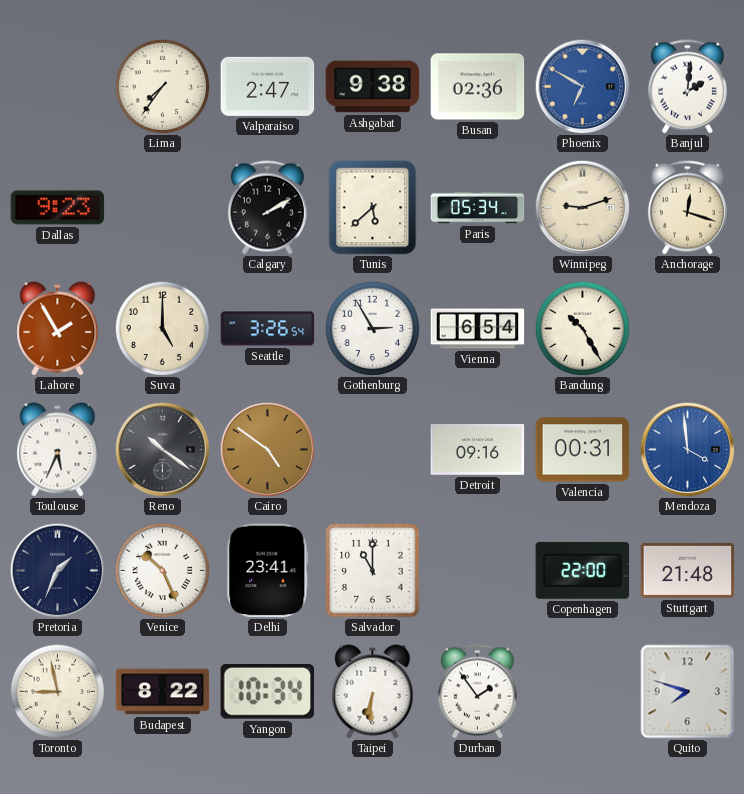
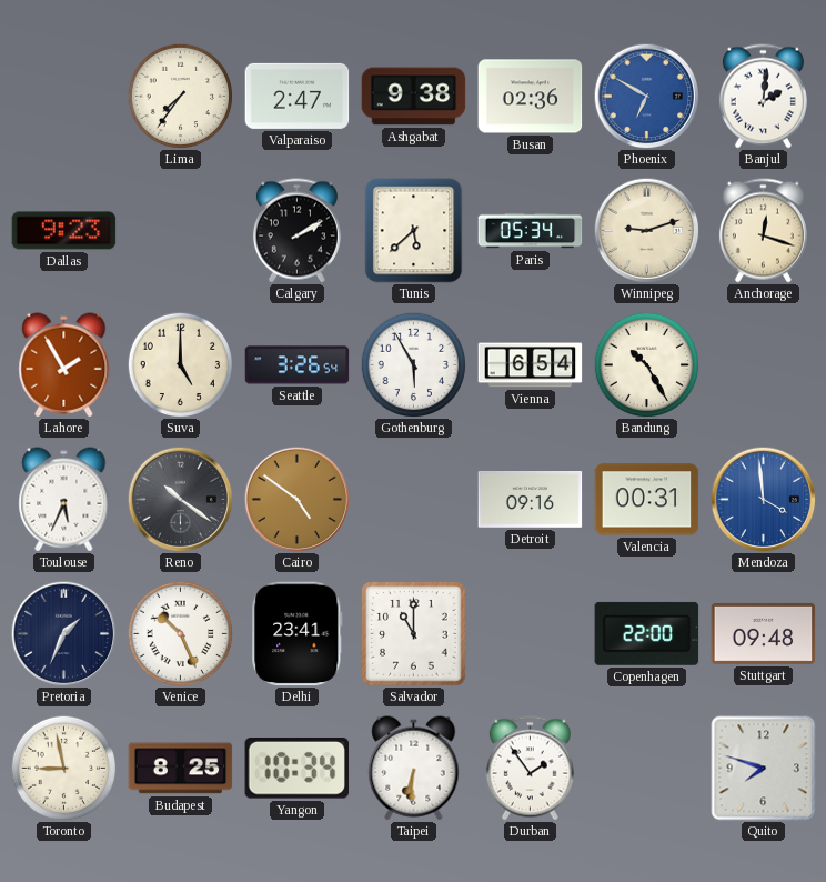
Gothenburg: 2:55 -> 5:55 (413, 364)
Stuttgart: 21:48 -> 09:48 (764, 633)
Budapest: 8:22 -> 8:25 (181, 769)
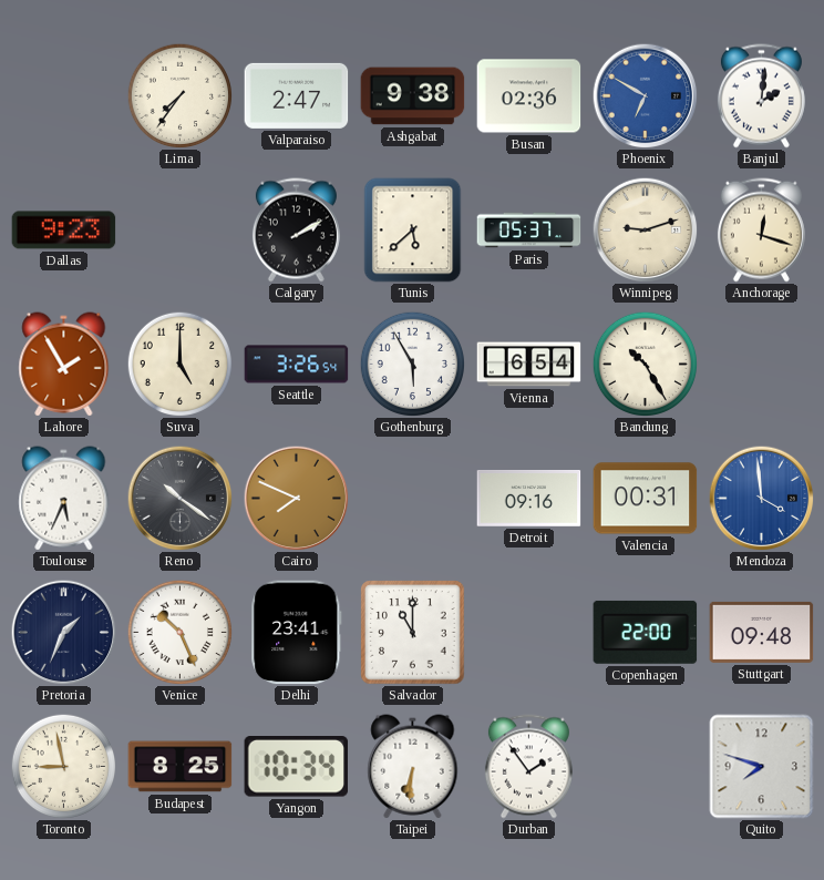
Paris: 05:34 -> 05:37 (529, 231)
Cairo: 4:51 -> 7:49 (296, 498)
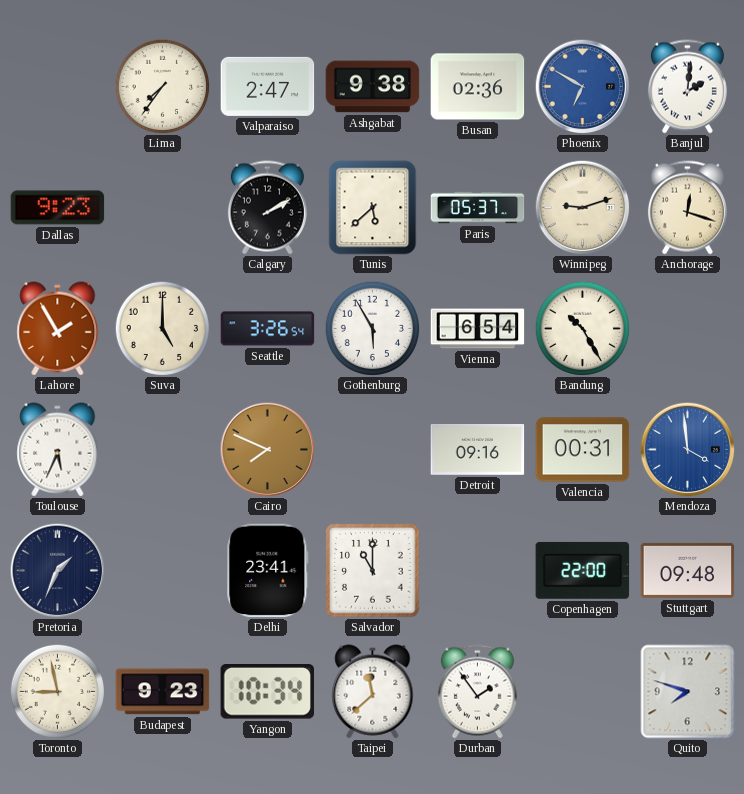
Reno: 10:21 -> none (179, 498)
Venice: 10:26 -> none (179, 632)
Budapest: 8:25 -> 9:23 (163, 692)
Taipei: 6:31 -> 11:38 (373, 692)
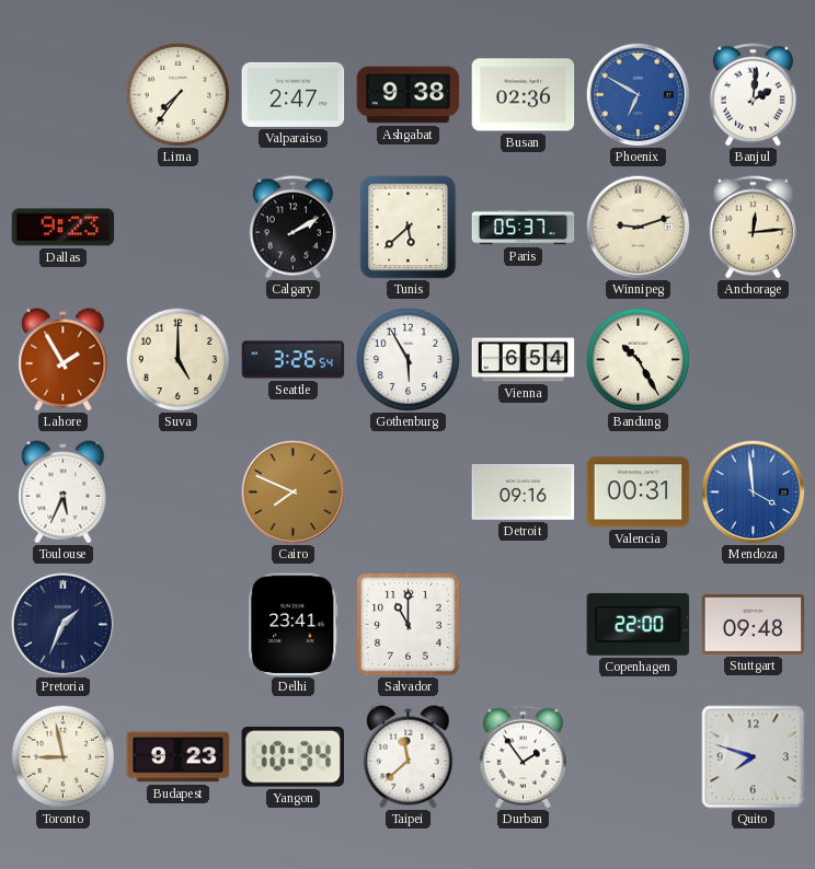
Anchorage: 12:18 -> 12:14 (753, 228)
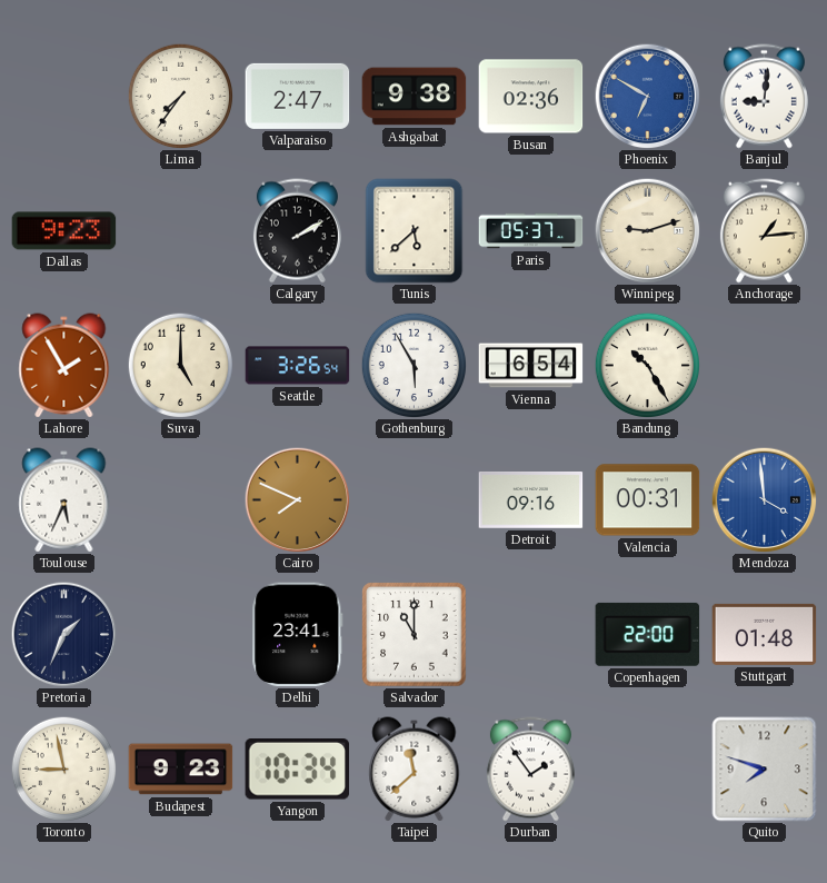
Banjul: 2:01 -> 9:01 (764, 97)
Anchorage: 12:14 -> 1:14 (764, 231)
Stuttgart: 09:48 -> 01:48 (765, 634)
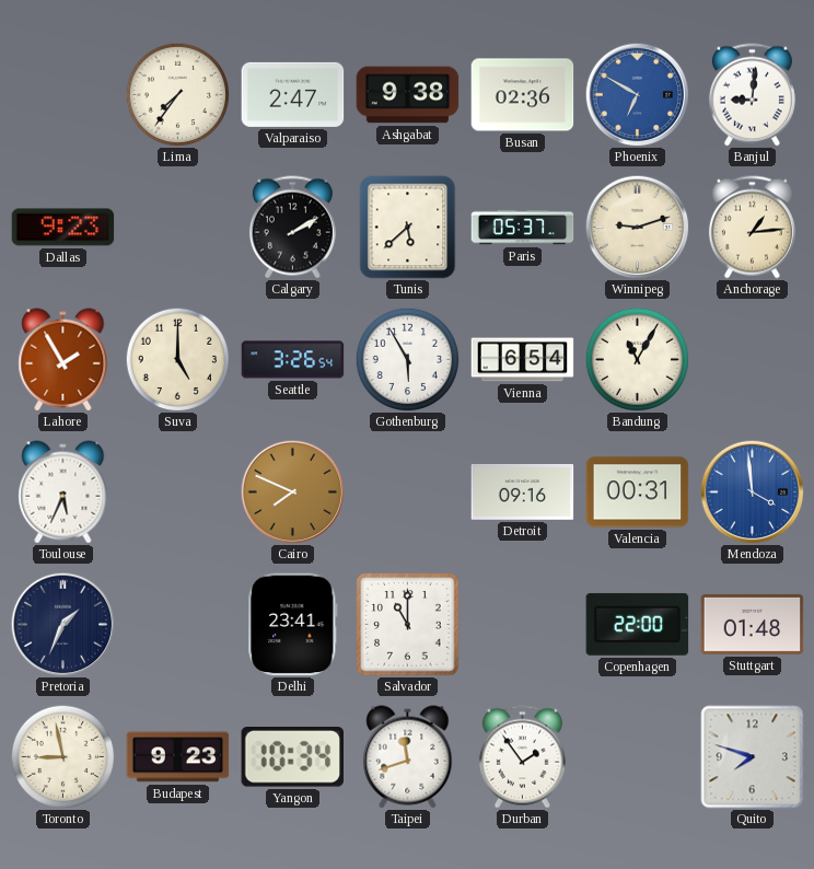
Bandung: 10:25 -> 11:05 (637, 359)
Taipei: 11:38 -> 11:42 (408, 757)
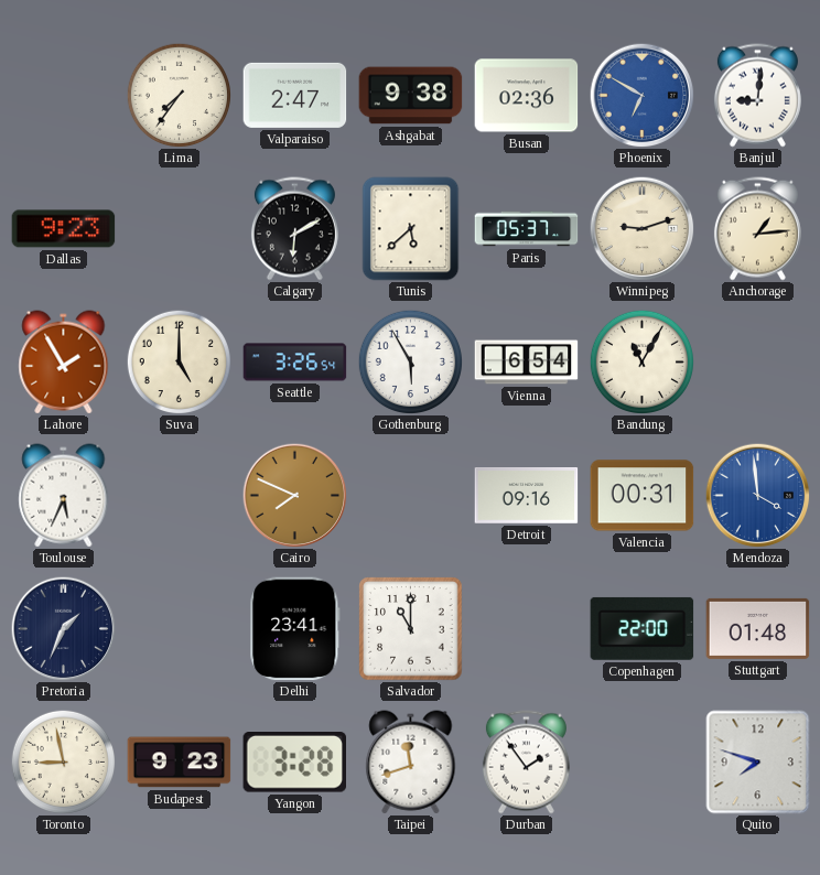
Calgary: 2:10 -> 6:10 (294, 229)
Yangon: 10:34 -> 3:28 (294, 763)
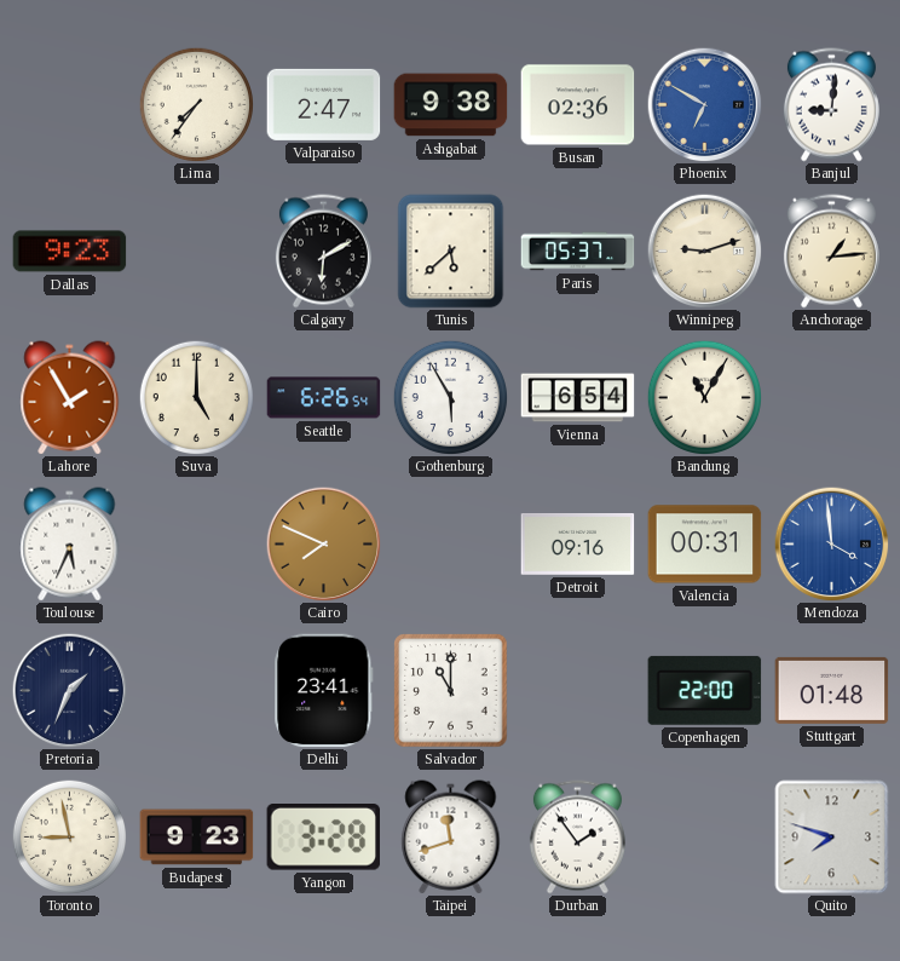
Seattle: 3:26 -> 6:26 (324, 398)
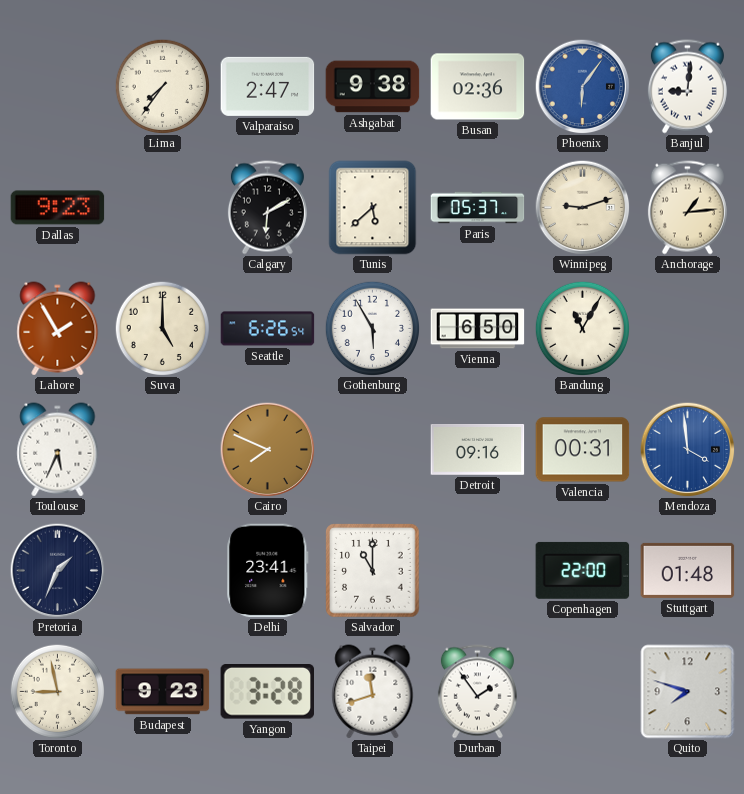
Phoenix: 6:50 -> 6:06 (582, 86)
Vienna: 6:54 -> 6:50 (478, 329)
